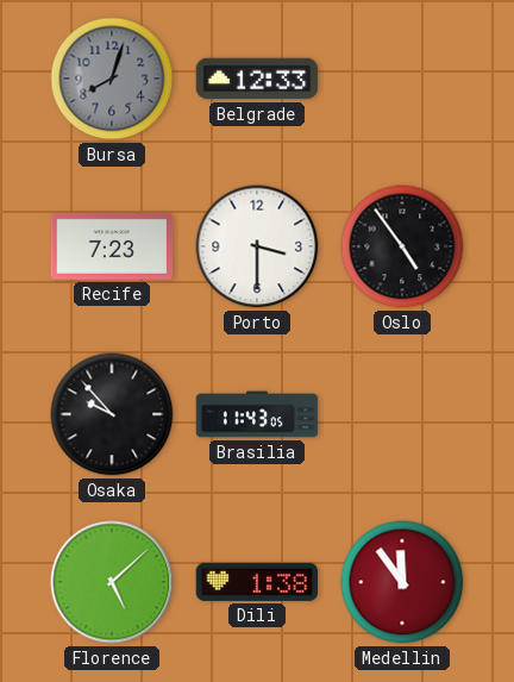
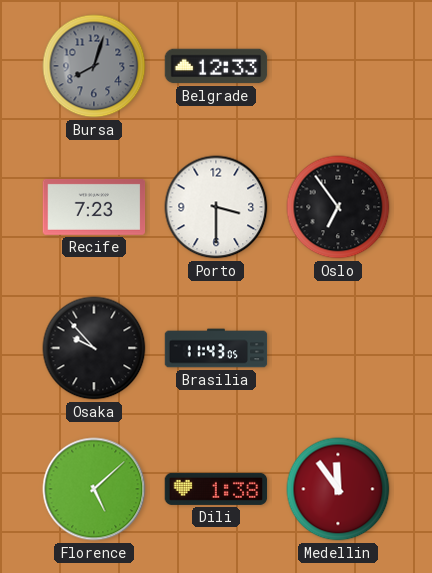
Oslo: 4:54 -> 6:54 (338, 207)
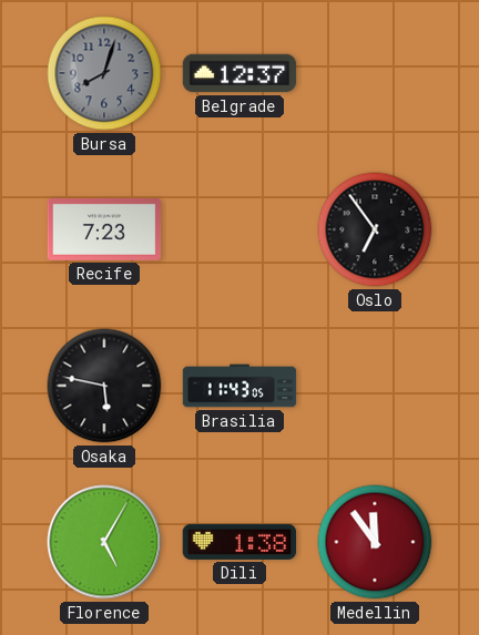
Belgrade: 12:33 -> 12:37 (239, 73)
Porto: 3:30 -> none (216, 207)
Osaka: 9:53 -> 5:47 (104, 386)
Florence: 5:08 -> 5:05 (104, 542)
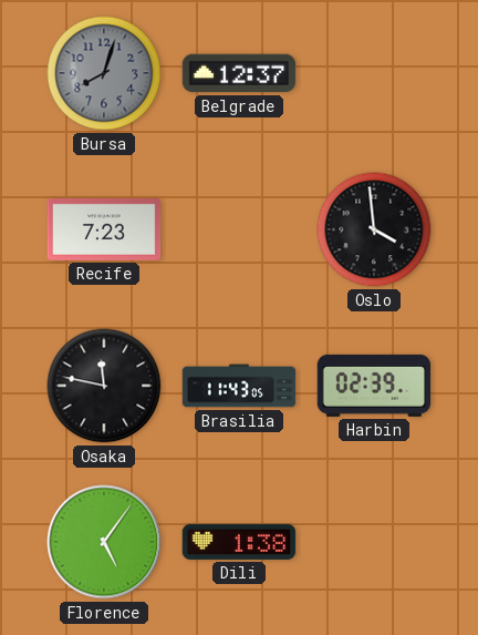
Oslo: 6:54 -> 3:59 (374, 229)
Osaka: 5:47 -> 11:47 (104, 386)
Harbin: none -> 02:39 (374, 386)
Florence: 5:05 -> 5:06 (104, 542)
Medellin: 11:54 -> none (375, 542)
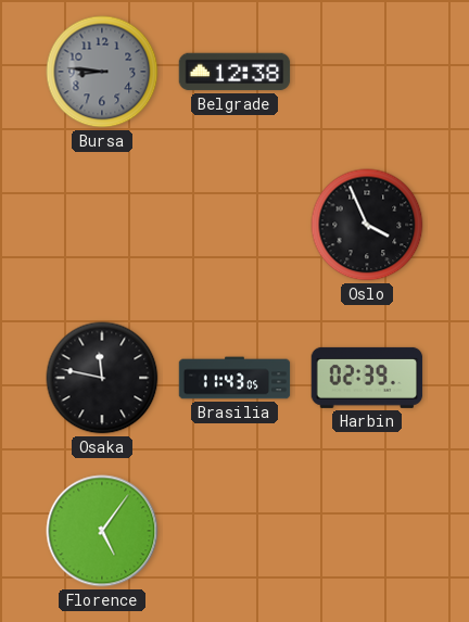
Bursa: 8:03 -> 8:46 (102, 72)
Belgrade: 12:37 -> 12:38 (234, 72)
Recife: 7:23 -> none (104, 229)
Oslo: 3:59 -> 3:56 (367, 225)
Dili: 1:38 -> none (239, 542)
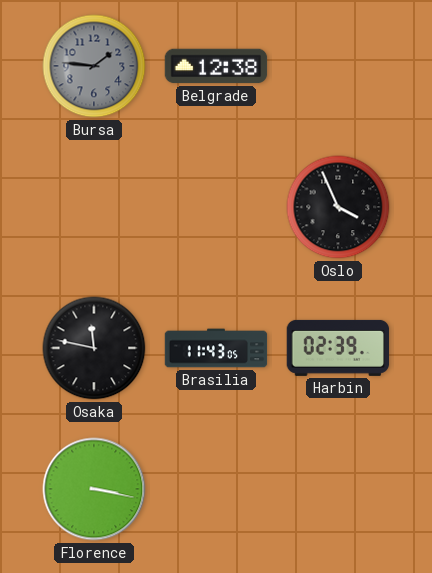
Bursa: 8:46 -> 1:46 (94, 66)
Florence: 5:06 -> 3:17 (94, 489)
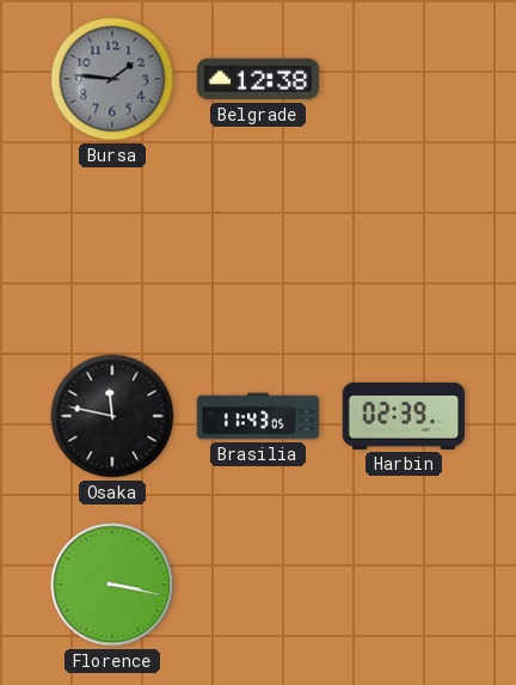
Oslo: 3:56 -> none (338, 207)
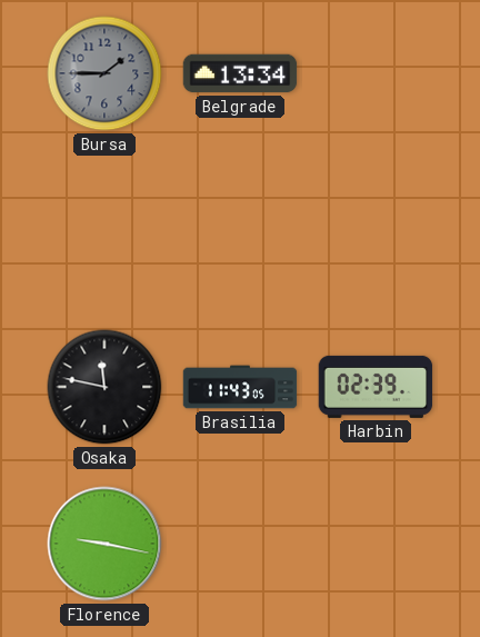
Bursa: 1:46 -> 1:45 (104, 73)
Belgrade: 12:38 -> 13:34 (240, 73)
Florence: 3:17 -> 9:17 (104, 544)
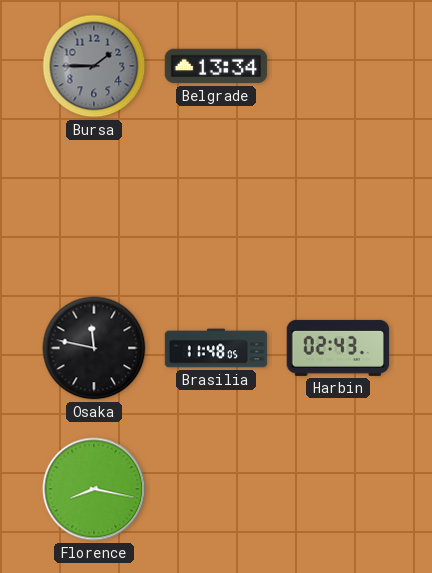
Brasilia: 11:43 -> 11:48 (216, 348)
Harbin: 02:39 -> 02:43 (338, 348)
Florence: 9:17 -> 8:17 (94, 489)
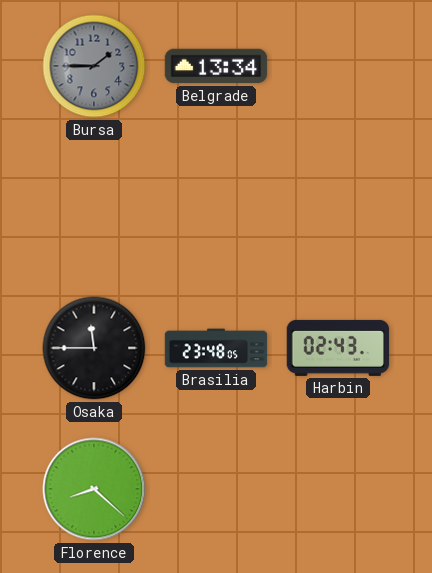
Osaka: 11:47 -> 11:45 (94, 348)
Brasilia: 11:48 -> 23:48 (216, 348)
Florence: 8:17 -> 8:22 (94, 489)
